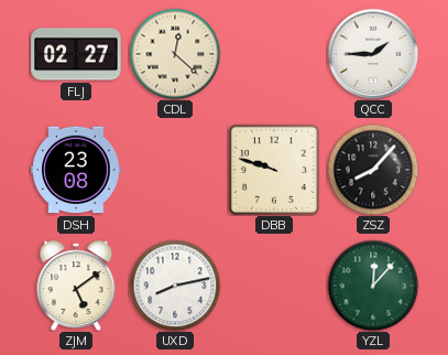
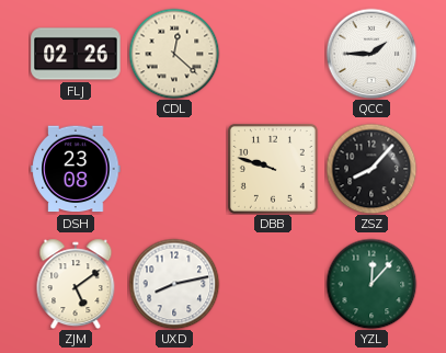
FLJ: 02:27 -> 02:26 (76, 54)
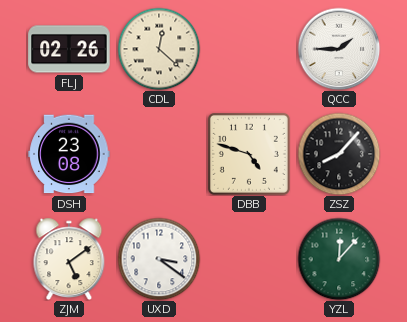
DBB: 9:48 -> 4:48 (249, 154)
UXD: 8:13 -> 3:21 (159, 259)
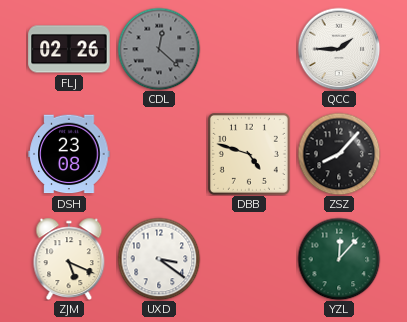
CDL dial: cream -> grey (159, 49)
ZJM: 5:09 -> 5:19 (69, 259)
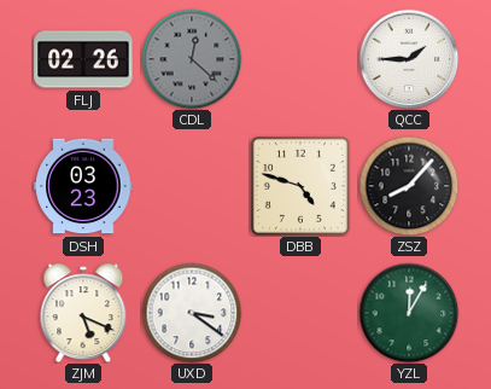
DSH: 23:08 -> 03:23 (83, 186)
YZL: 12:07 -> 12:05 (409, 313)
